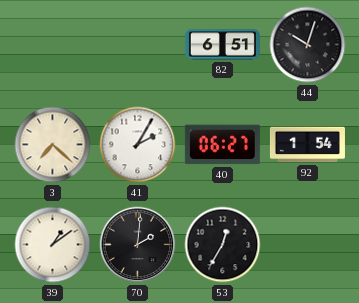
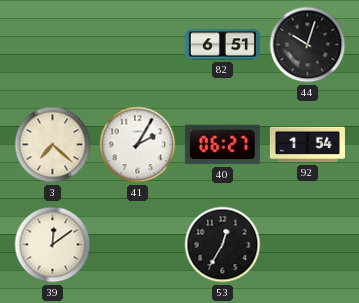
39: 1:09 -> 12:09 (53, 245)
70: 2:01 -> none (138, 245)
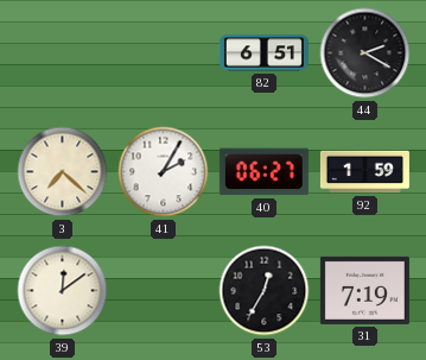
44: 10:03 -> 2:20 (365, 53)
92: 1:54 -> 1:59 (364, 172)
31: none -> 7:19 (364, 290)
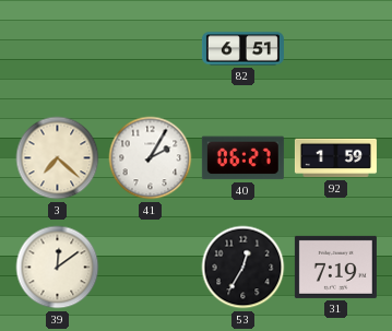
44: 2:20 -> none (365, 53)
